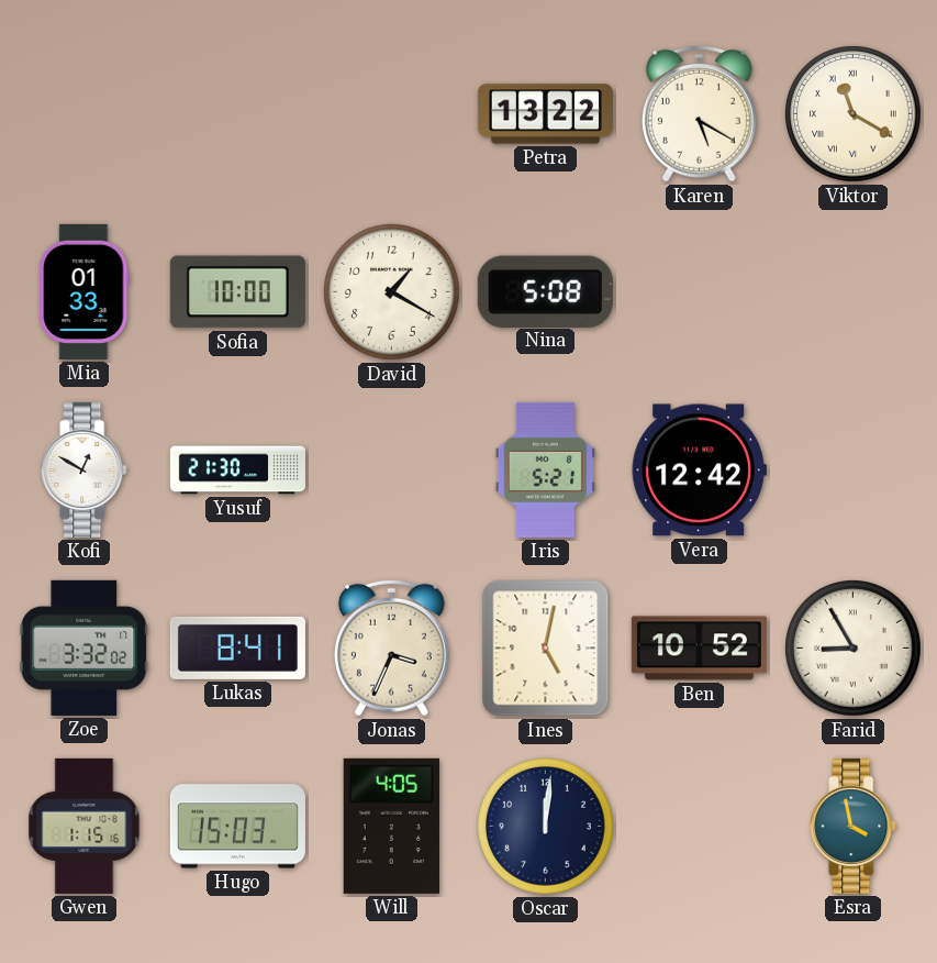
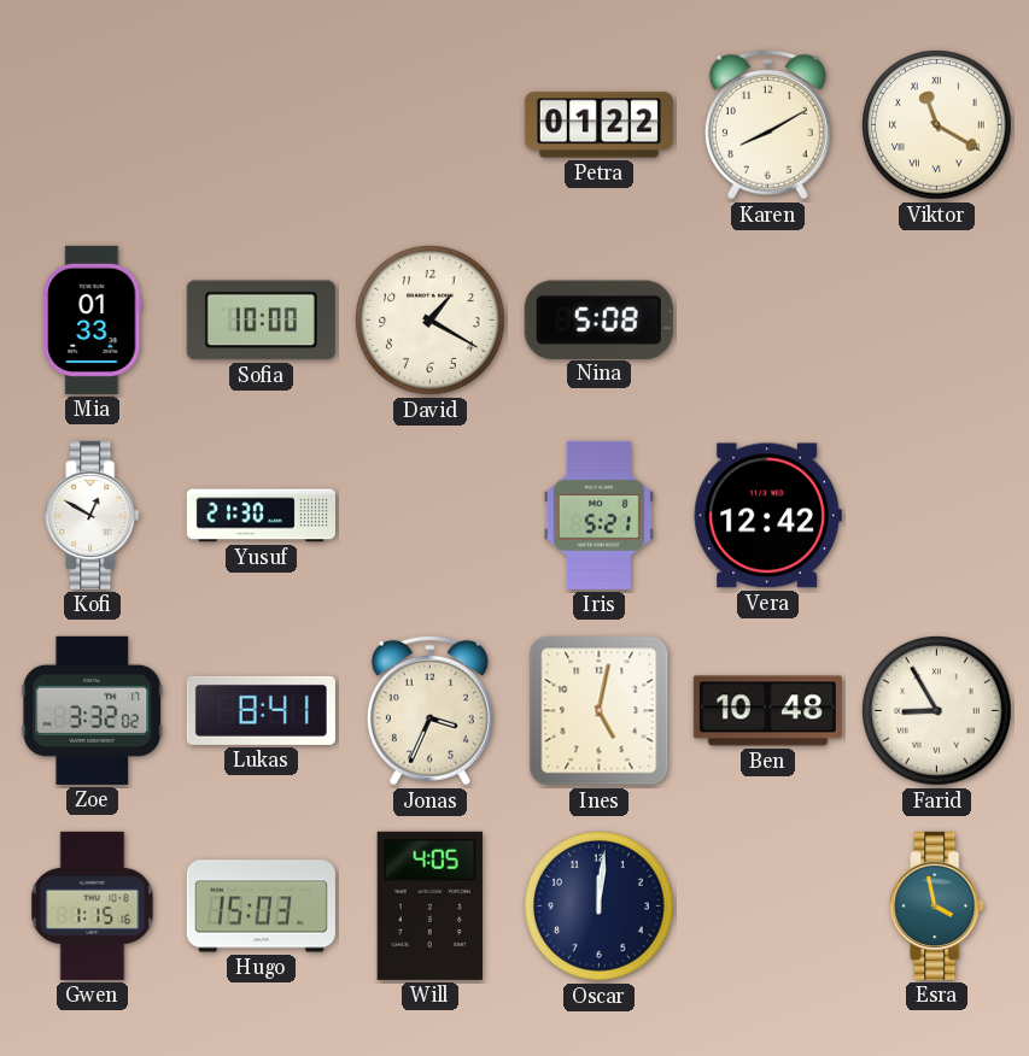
Petra: 13:22 -> 01:22 (598, 125)
Karen: 5:20 -> 8:10 (767, 124)
Ben: 10:52 -> 10:48 (767, 711)
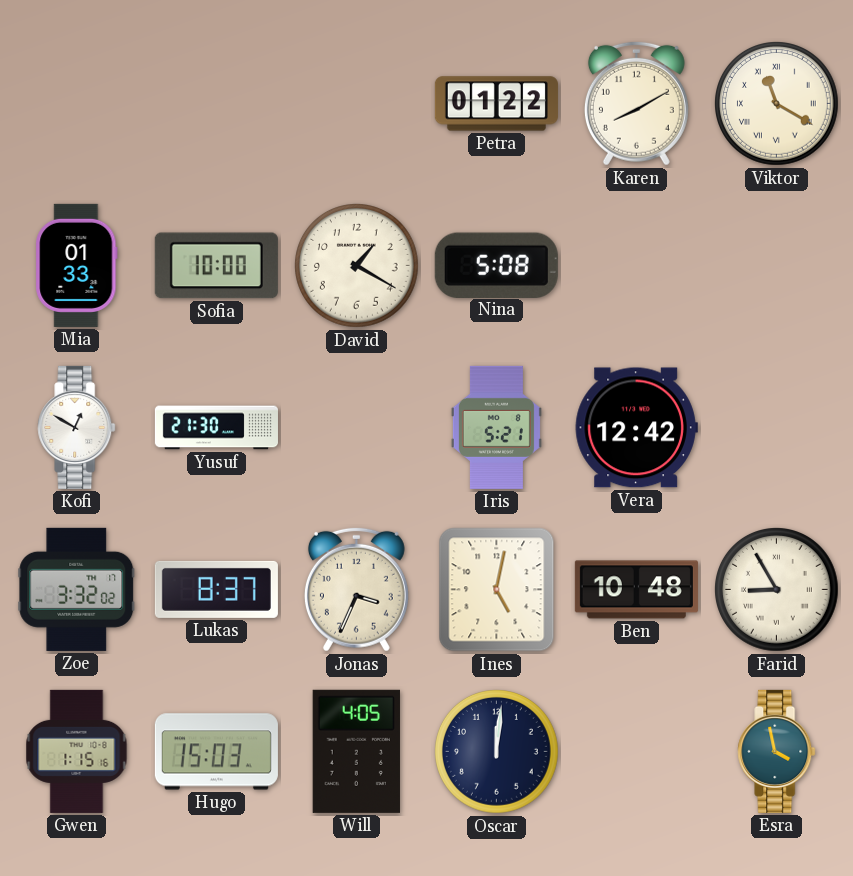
Lukas: 8:41 -> 8:37 (216, 589)
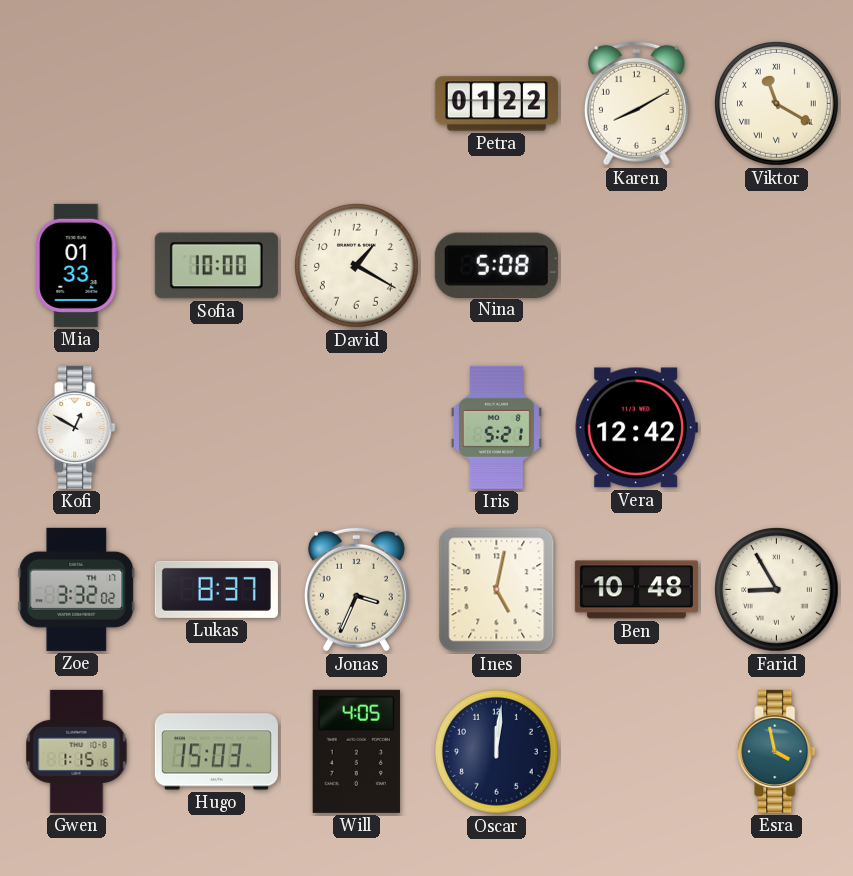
Yusuf: 21:30 -> none (216, 428)
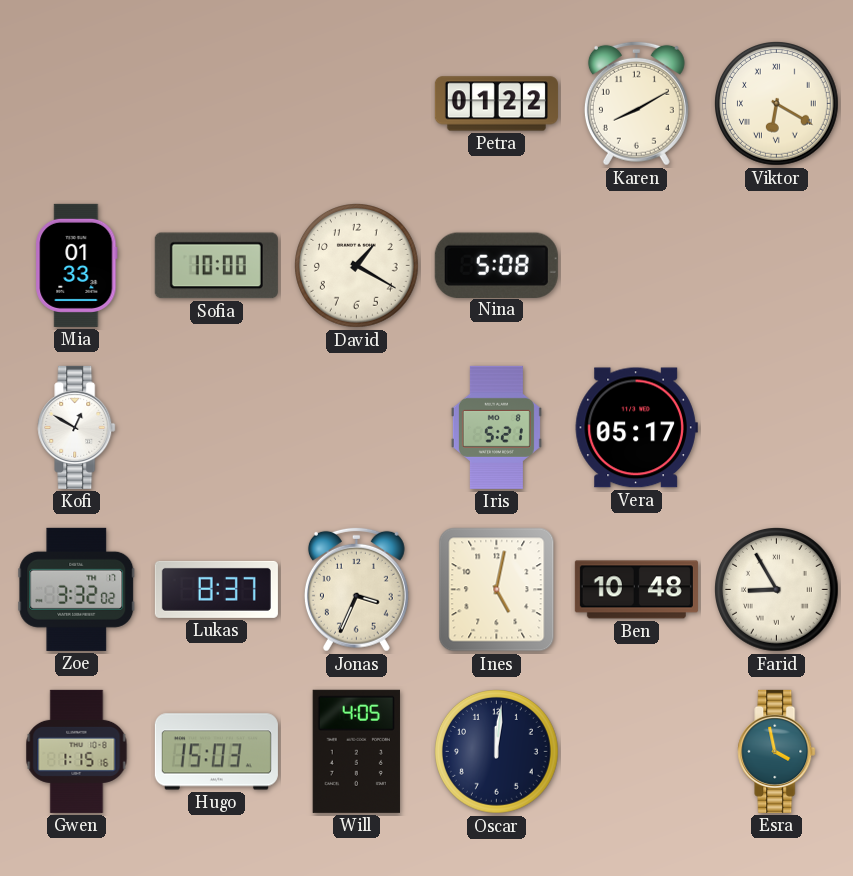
Viktor: 11:20 -> 6:20 (777, 104)
Vera: 12:42 -> 05:17 (636, 428)
